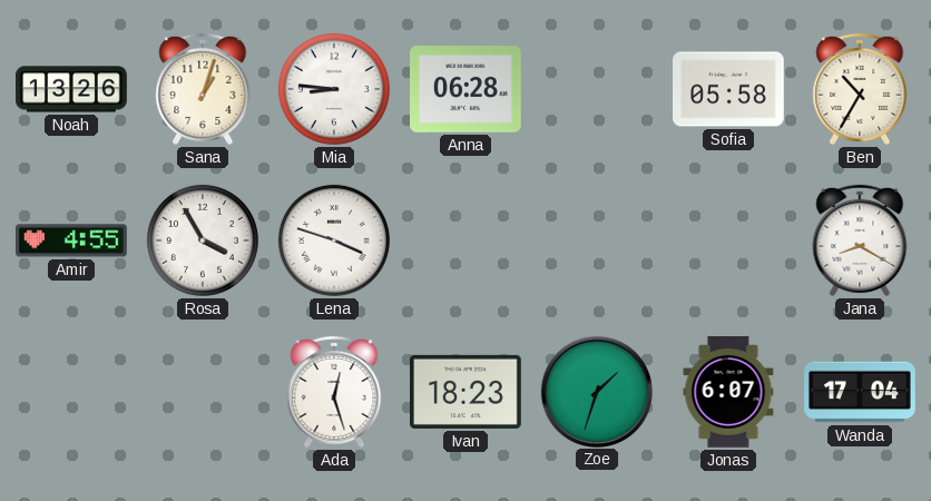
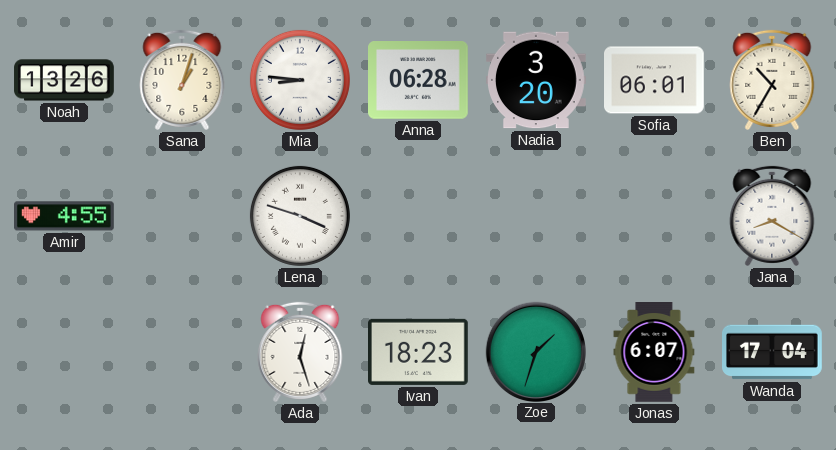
Nadia: none -> 3:20 (537, 80)
Sofia: 05:58 -> 06:01 (655, 80)
Rosa: 3:55 -> none (203, 240)
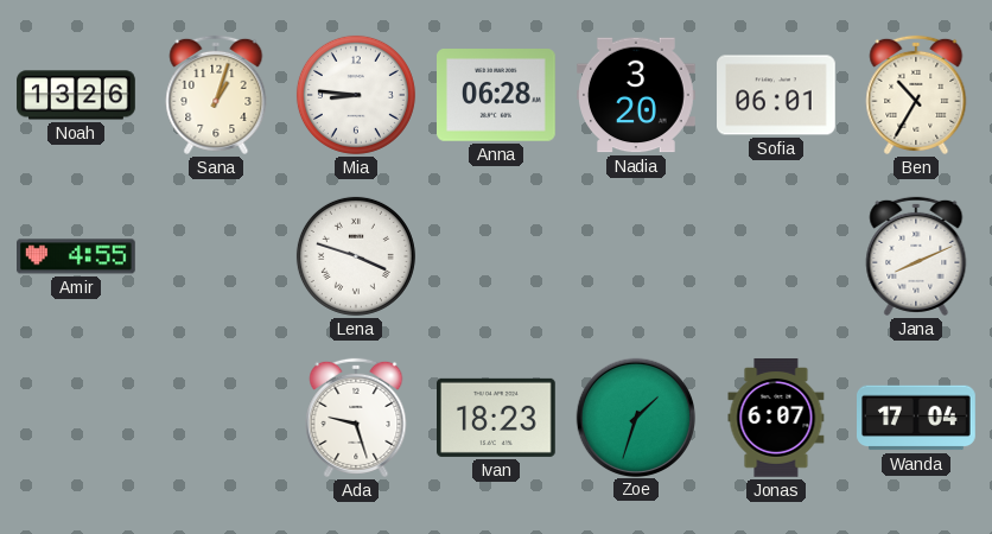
Jana: 8:20 -> 8:11 (916, 256)
Ada: 12:27 -> 9:27 (356, 418)
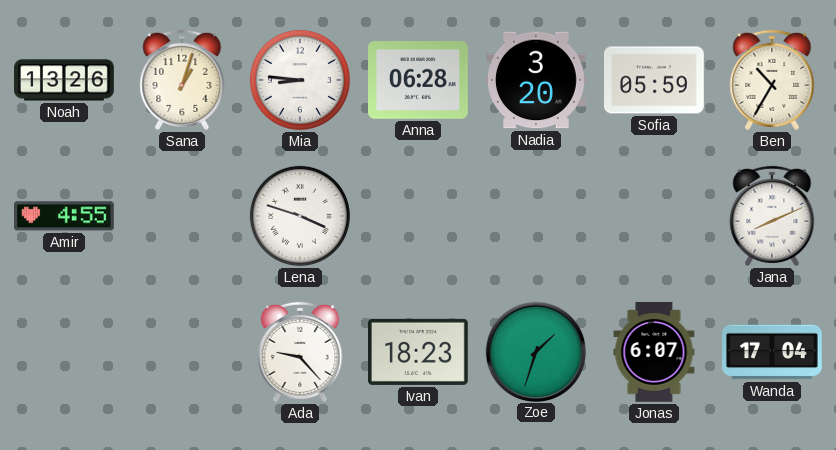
Sofia: 06:01 -> 05:59 (655, 80)
Ada: 9:27 -> 9:23 (300, 352)
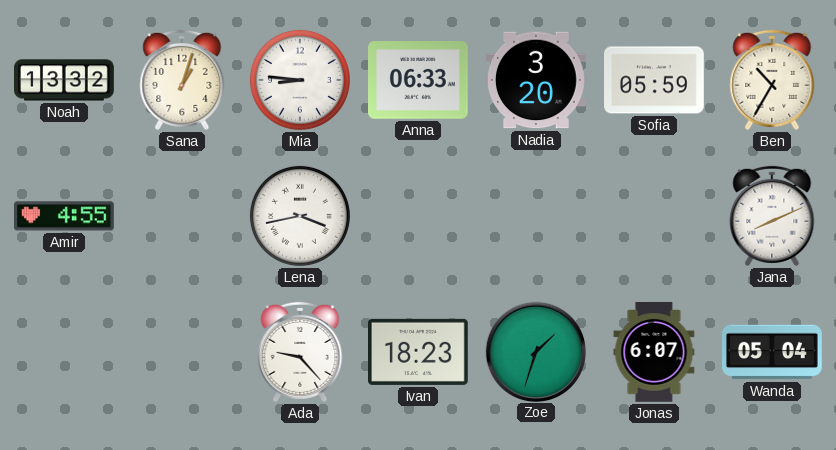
Noah: 13:26 -> 13:32 (64, 80)
Anna: 06:28 -> 06:33 (419, 81)
Lena: 3:48 -> 3:43 (300, 216)
Wanda: 17:04 -> 05:04 (773, 352)
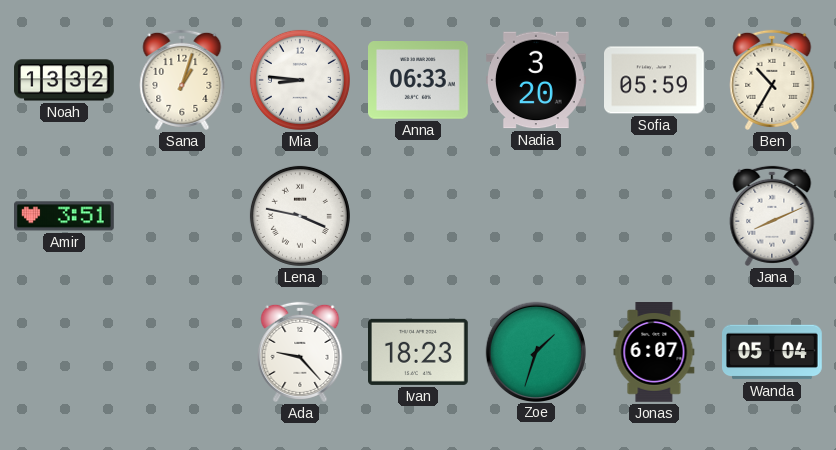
Amir: 4:55 -> 3:51 (65, 216)
Lena: 3:43 -> 3:47 (300, 216)
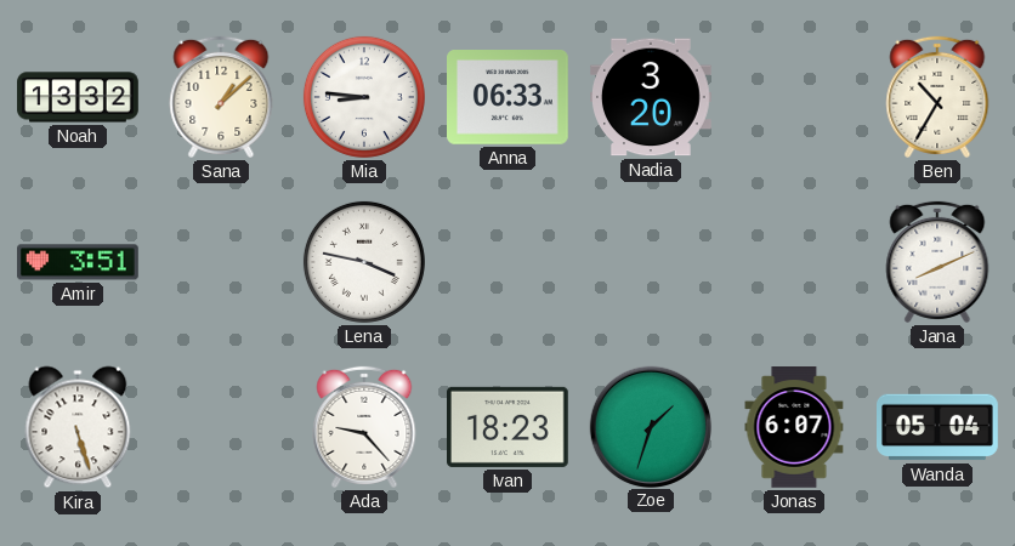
Sana: 1:03 -> 1:08 (221, 97)
Sofia: 05:59 -> none (655, 80)
Kira: none -> 5:27 (78, 427)
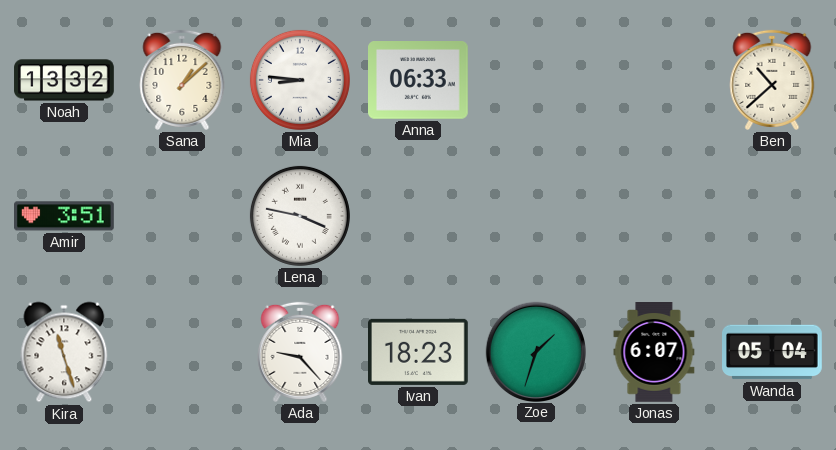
Nadia: 3:20 -> none (652, 97)
Ben: 10:35 -> 10:38 (772, 80)
Jana: 8:11 -> none (937, 262)
Kira: 5:27 -> 11:27 (64, 352)
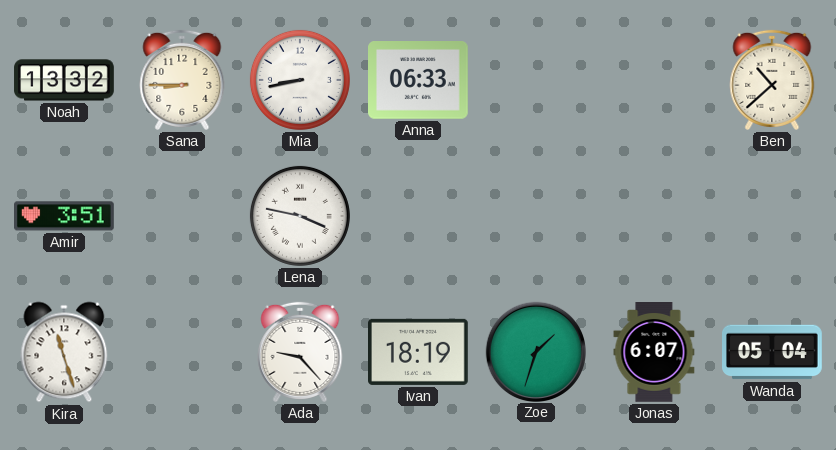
Sana: 1:08 -> 8:45 (182, 80)
Mia: 8:46 -> 8:43 (300, 80)
Ivan: 18:23 -> 18:19 (419, 352)
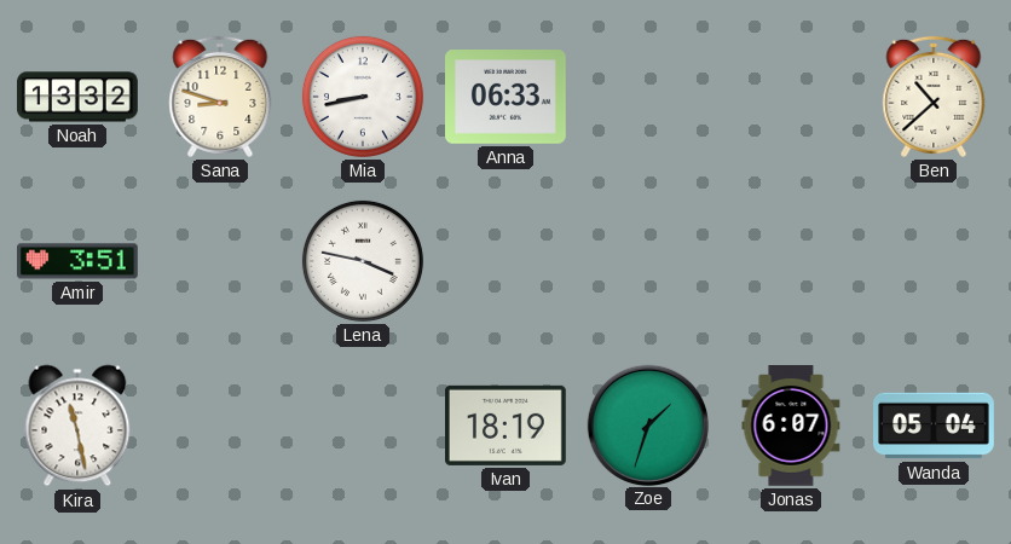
Sana: 8:45 -> 8:48 (220, 97)
Kira: 11:27 -> 11:28 (77, 426)
Ada: 9:23 -> none (300, 352)
